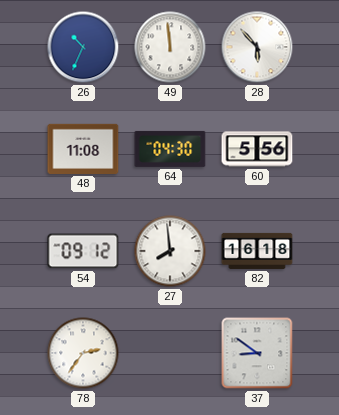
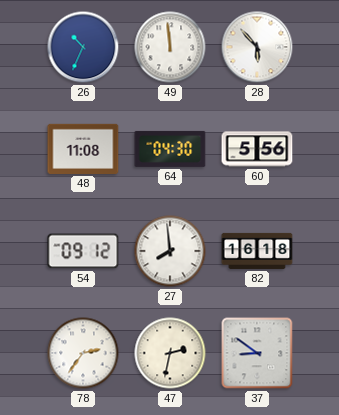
47: none -> 2:32 (170, 353)
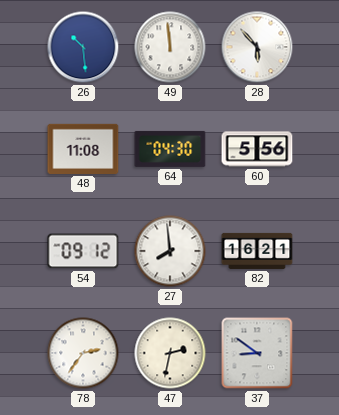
26: 10:34 -> 10:29 (83, 47)
82: 16:18 -> 16:21 (257, 251)
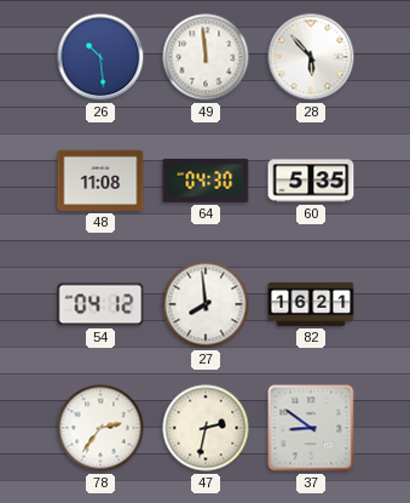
60: 5:56 -> 5:35 (311, 181)
54: 09:12 -> 04:12 (100, 304)
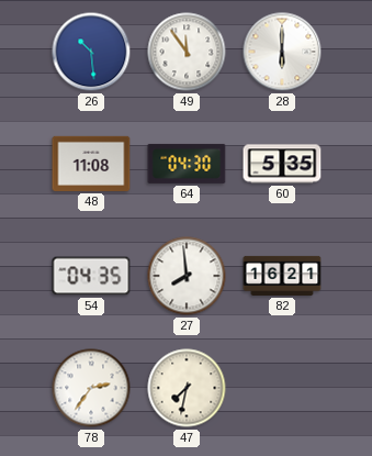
49: 11:59 -> 11:54 (187, 52)
28: 5:53 -> 6:00 (282, 52)
54: 04:12 -> 04:35 (91, 276)
47: 2:32 -> 7:32 (187, 388)
37: 8:51 -> none (311, 428)
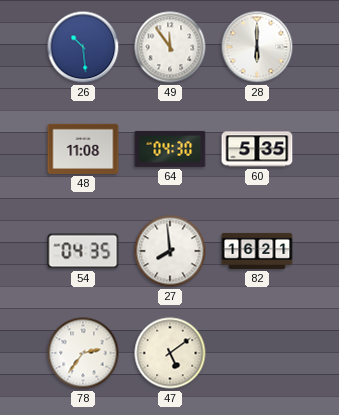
47: 7:32 -> 5:09 (170, 353)
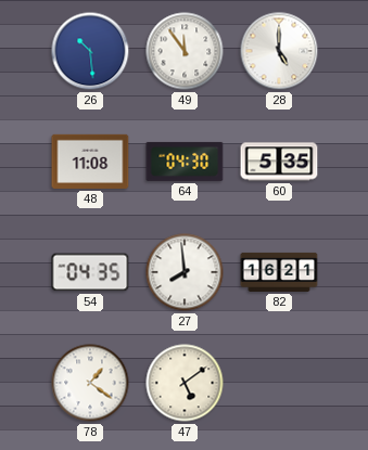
28: 6:00 -> 5:00 (279, 51)
78: 2:36 -> 1:21 (90, 383)
